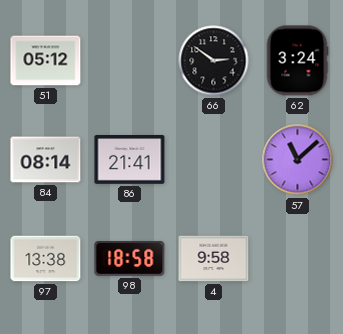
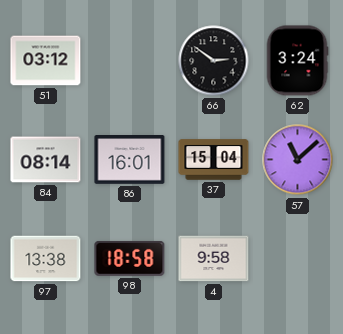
51: 05:12 -> 03:12 (46, 61)
86: 21:41 -> 16:01 (130, 160)
37: none -> 15:04 (214, 160)
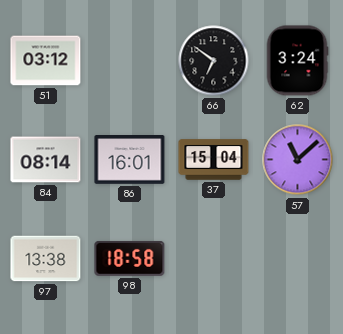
66: 2:51 -> 6:51 (214, 61)
4: 9:58 -> none (214, 259)
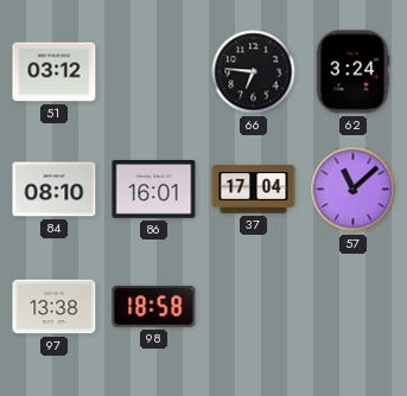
66: 6:51 -> 6:46 (254, 72)
84: 08:14 -> 08:10 (55, 190)
37: 15:04 -> 17:04 (254, 190)
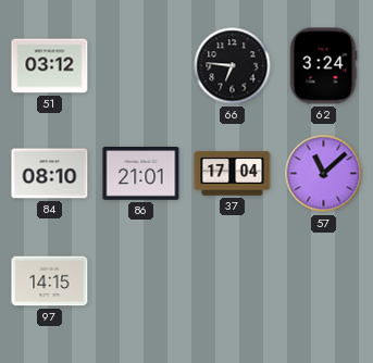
86: 16:01 -> 21:01 (141, 174)
97: 13:38 -> 14:15 (50, 281)
98: 18:58 -> none (154, 306)
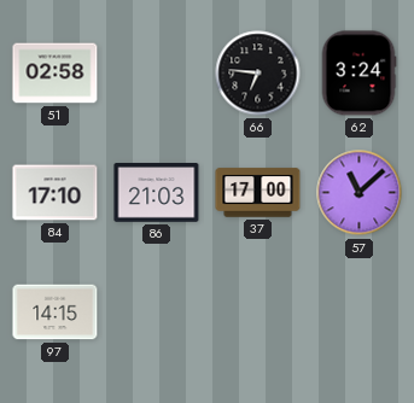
51: 03:12 -> 02:58 (56, 74)
84: 08:10 -> 17:10 (56, 193)
86: 21:01 -> 21:03 (157, 193)
37: 17:04 -> 17:00 (258, 193)
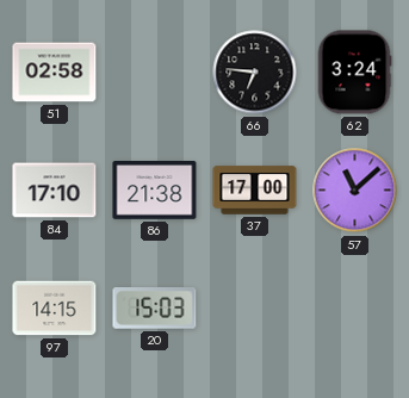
86: 21:03 -> 21:38 (155, 191)
20: none -> 15:03 (155, 309)
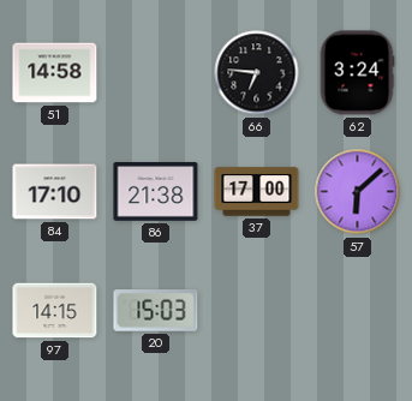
51: 02:58 -> 14:58 (55, 73)
57: 11:08 -> 6:08 (358, 192)
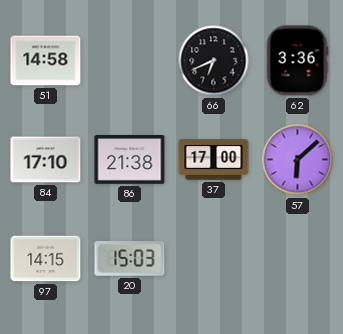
66: 6:46 -> 6:41 (214, 61)
62: 3:24 -> 3:36 (297, 61)
